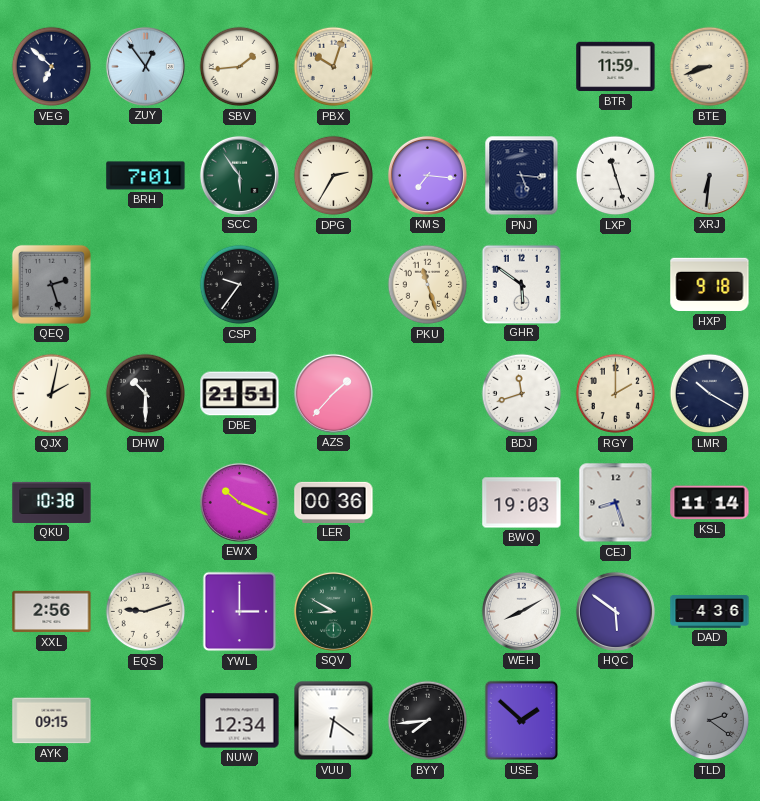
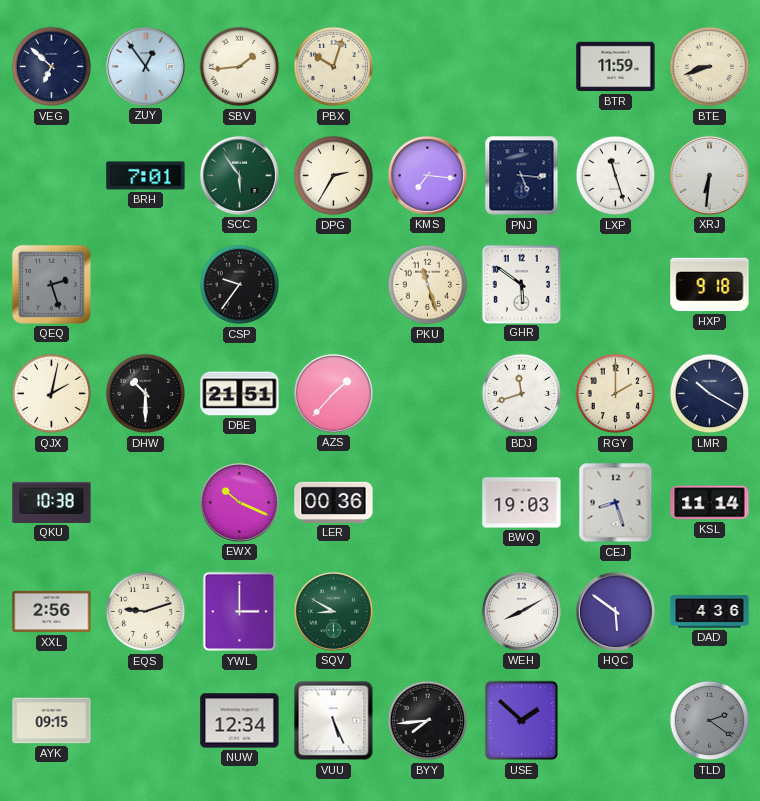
VUU: 6:21 -> 5:26 (334, 721)
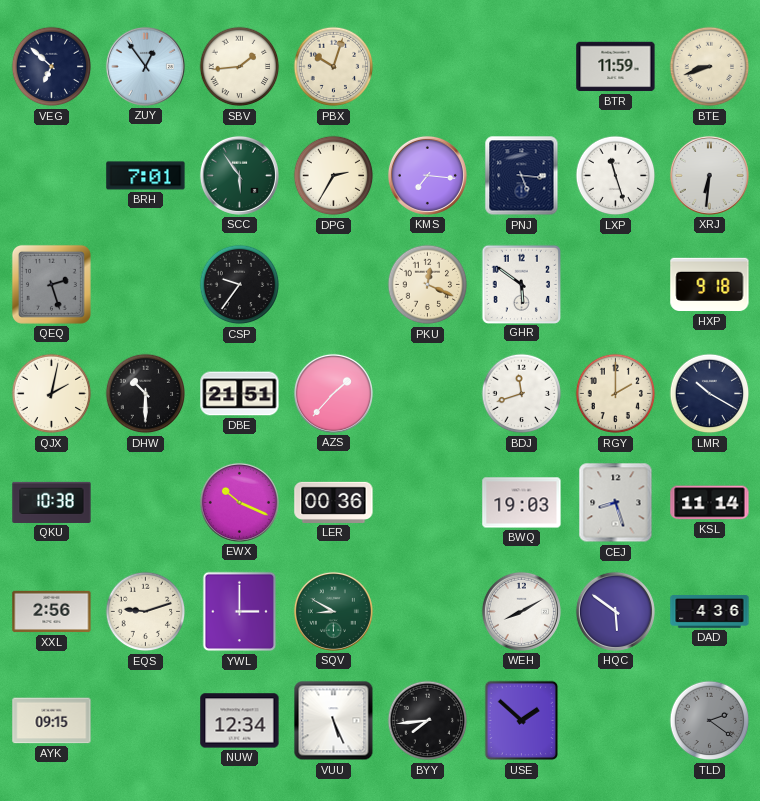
PKU: 11:27 -> 12:19 (428, 285)
